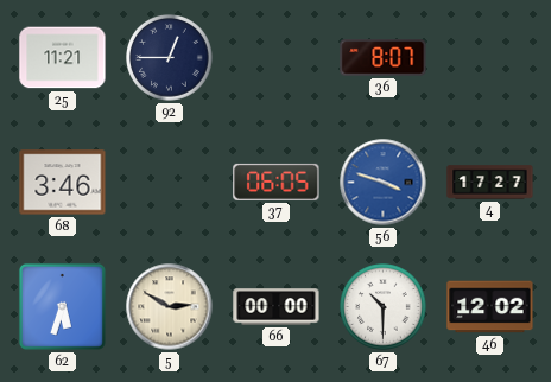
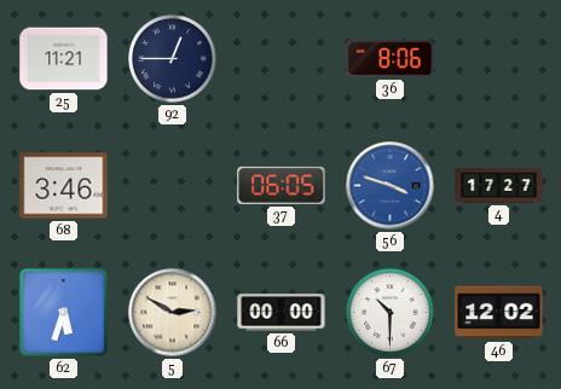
36: 8:07 -> 8:06 (391, 59)
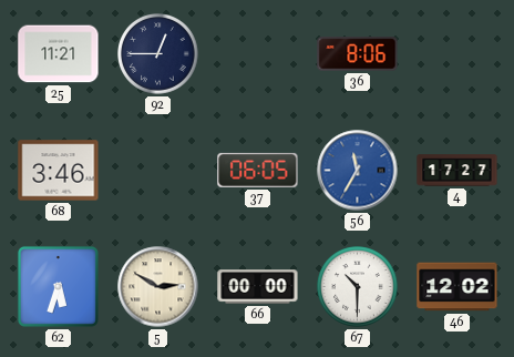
56: 3:48 -> 11:35 (358, 171)
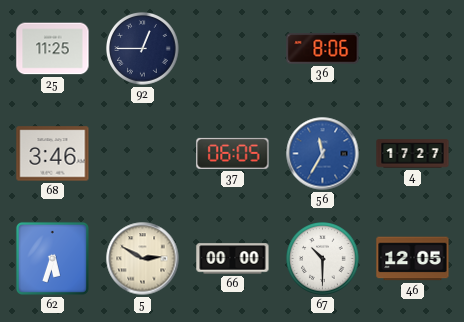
25: 11:21 -> 11:25 (53, 49)
46: 12:02 -> 12:05 (413, 259)
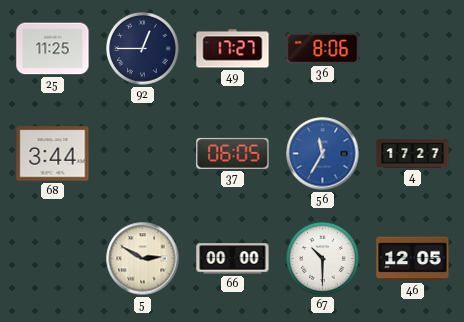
49: none -> 17:27 (233, 49)
68: 3:46 -> 3:44 (53, 154)
62: 5:33 -> none (52, 258)
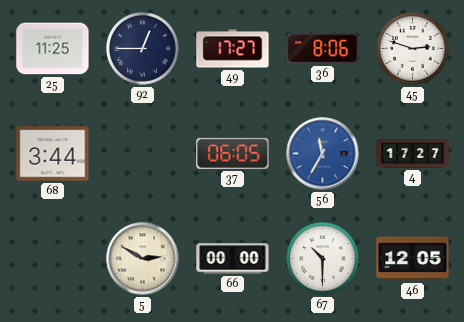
45: none -> 2:48 (413, 49)
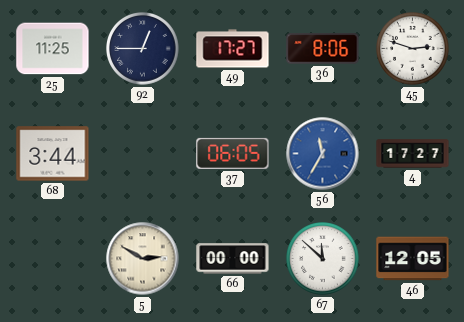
67: 10:30 -> 11:52 (323, 259)
